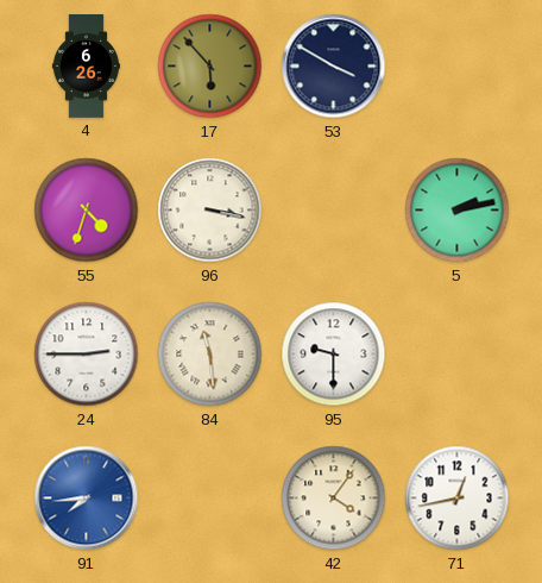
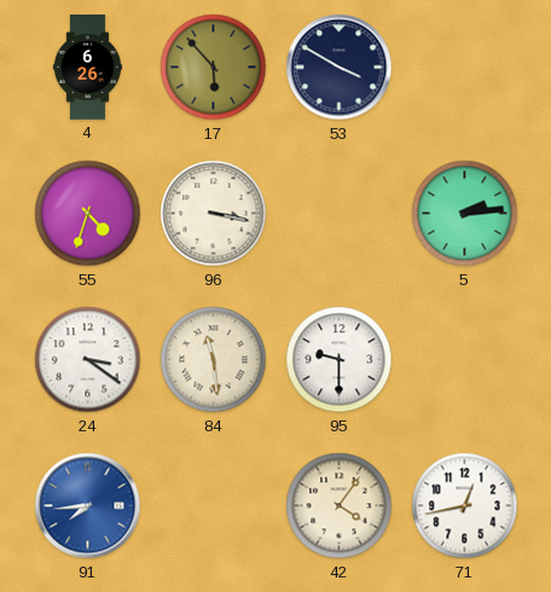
5: 2:13 -> 2:14 (465, 214)
24: 2:45 -> 3:21 (88, 360)
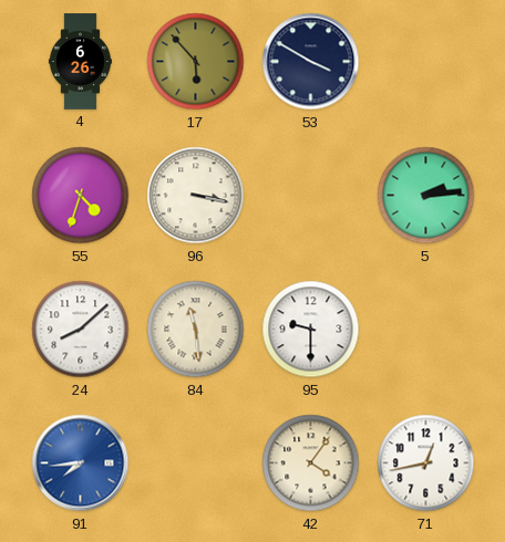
24: 3:21 -> 8:08 (81, 330)
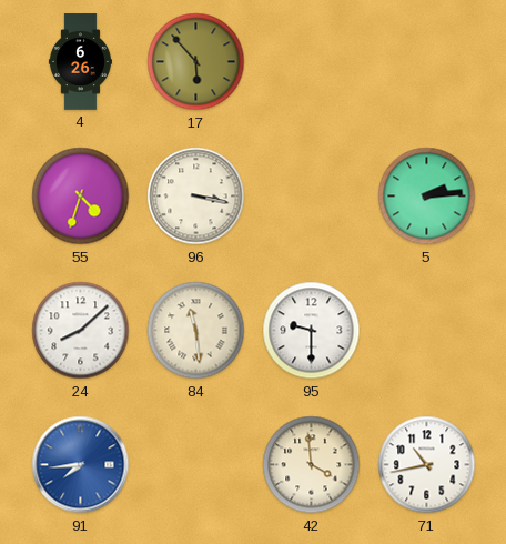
53: 3:50 -> none (311, 62)
42: 4:06 -> 3:59 (312, 465)
71: 12:43 -> 10:43 (427, 465)
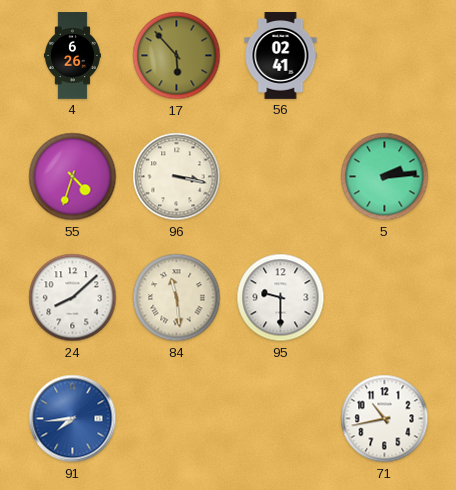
56: none -> 02:41 (281, 56)
42: 3:59 -> none (312, 465)
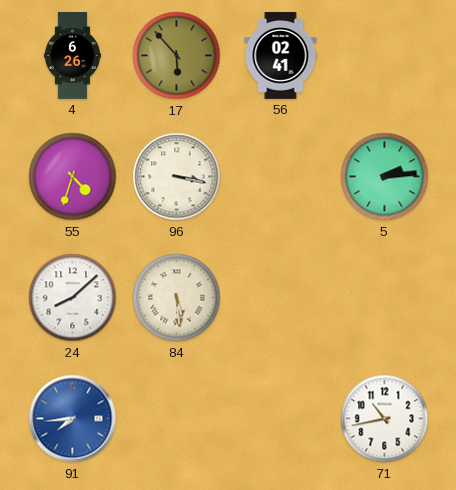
84: 11:29 -> 5:29 (177, 298)
95: 9:30 -> none (281, 298)
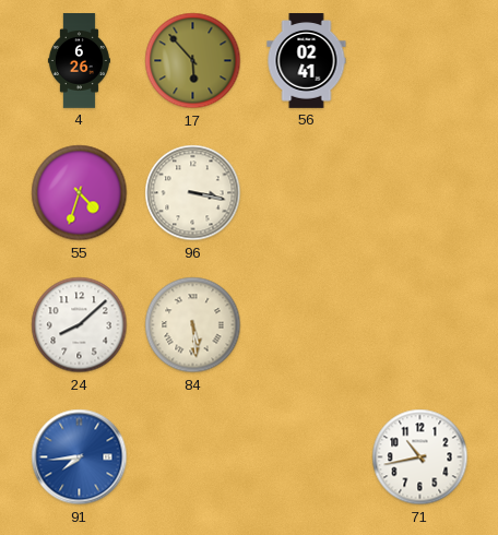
5: 2:14 -> none (385, 177)
